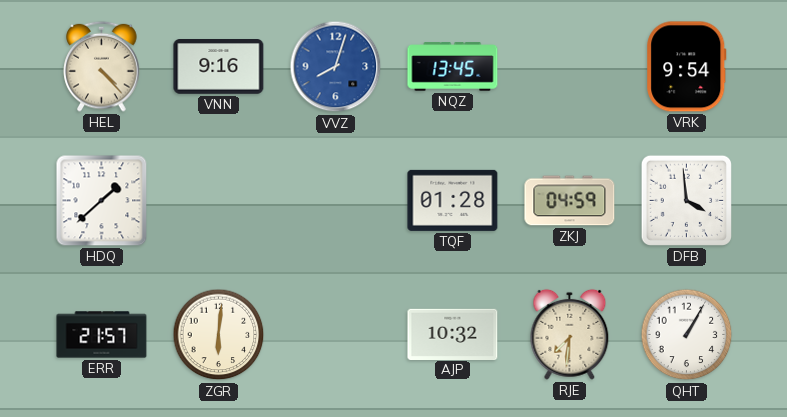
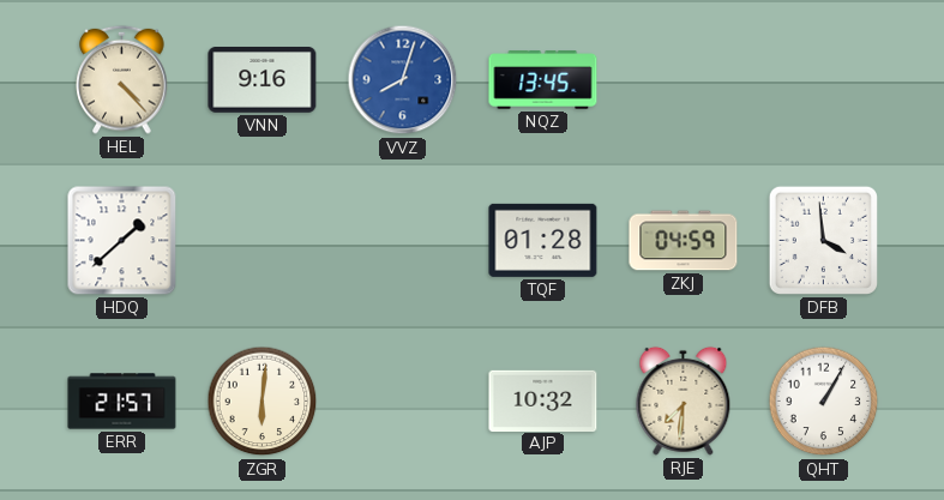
VRK: 9:54 -> none (687, 67)
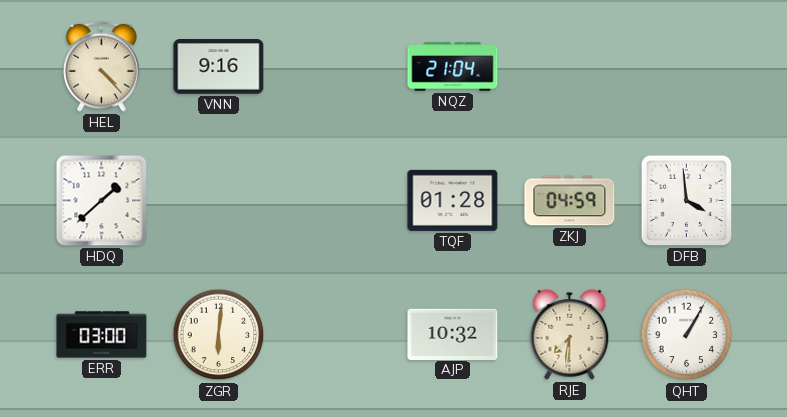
VVZ: 8:03 -> none (403, 80)
NQZ: 13:45 -> 21:04 (453, 67)
ERR: 21:57 -> 03:00 (102, 335)
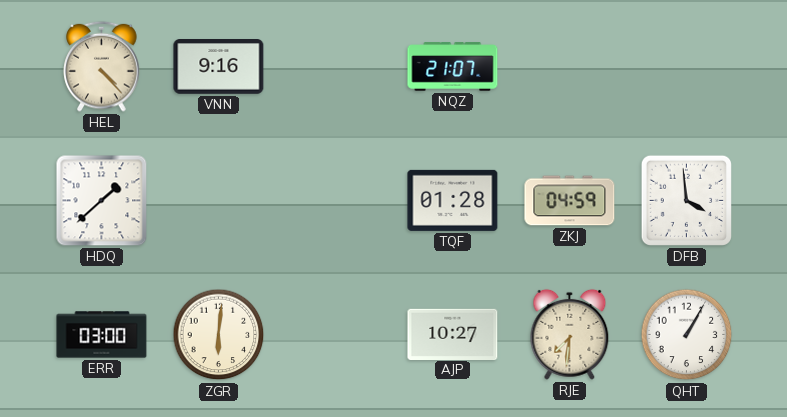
NQZ: 21:04 -> 21:07 (453, 67)
AJP: 10:32 -> 10:27 (453, 334)
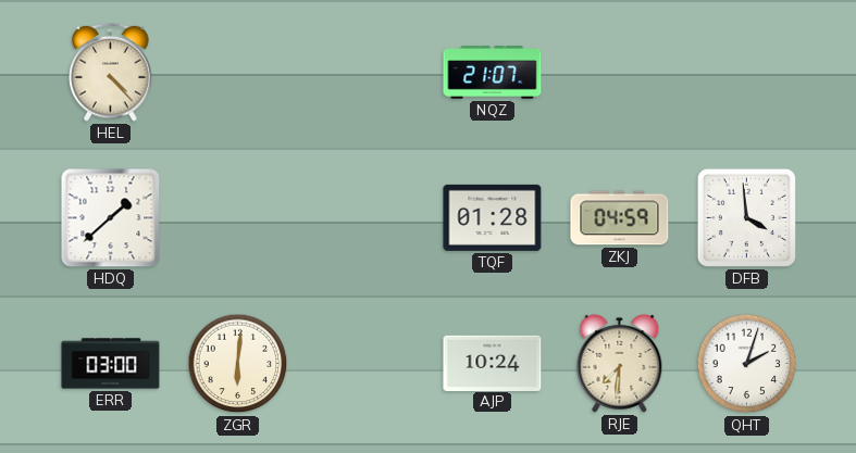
VNN: 9:16 -> none (219, 67)
AJP: 10:27 -> 10:24 (493, 363)
QHT: 1:05 -> 2:03 (747, 364)
